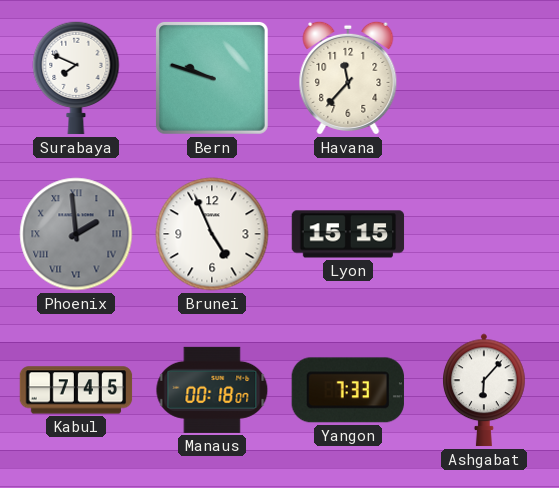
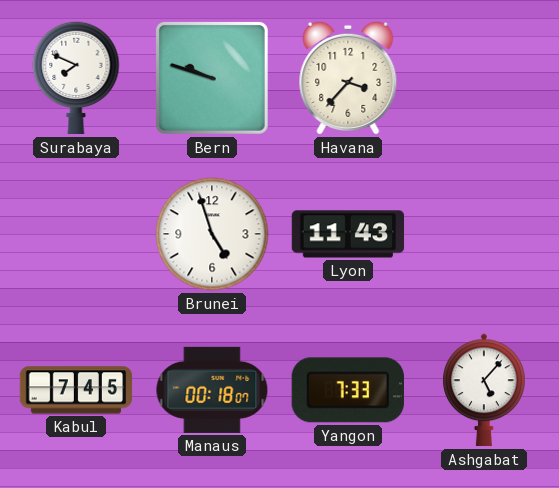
Havana: 11:37 -> 3:37 (348, 78)
Phoenix: 1:59 -> none (76, 234)
Brunei: 4:56 -> 4:57 (212, 234)
Lyon: 15:15 -> 11:43 (348, 234)
Ashgabat: 6:07 -> 5:07 (484, 390)
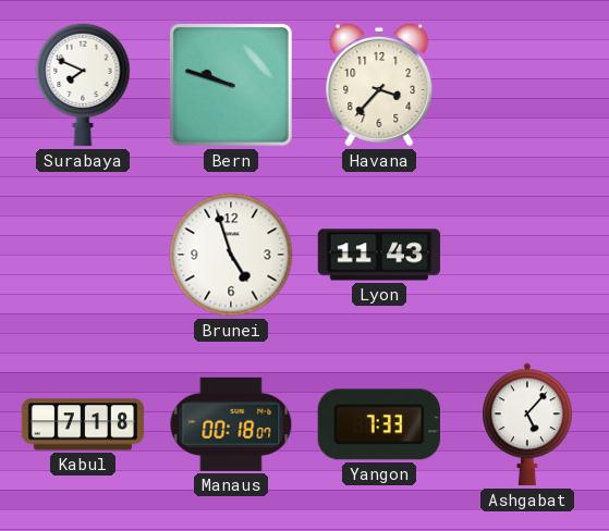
Kabul: 7:45 -> 7:18 (83, 424)
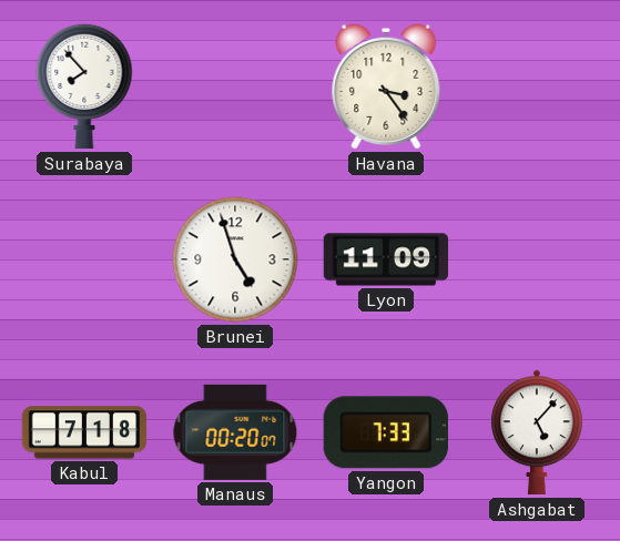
Surabaya: 7:49 -> 7:53 (84, 86)
Bern: 9:48 -> none (231, 85)
Havana: 3:37 -> 3:24 (386, 86)
Lyon: 11:43 -> 11:09 (386, 259)
Manaus: 00:18 -> 00:20 (235, 432)
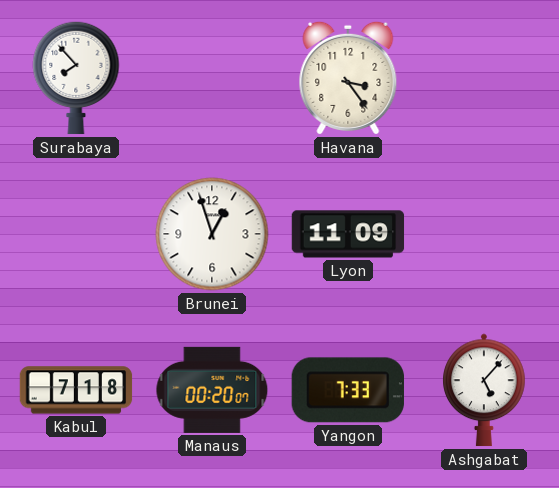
Brunei: 4:57 -> 12:57 (212, 234)
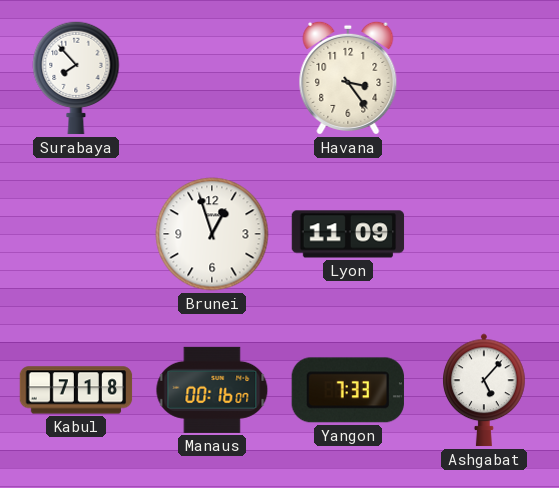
Manaus: 00:20 -> 00:16 (212, 390)
